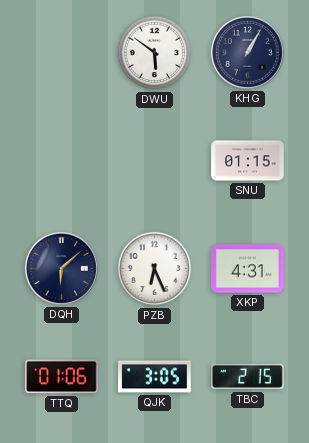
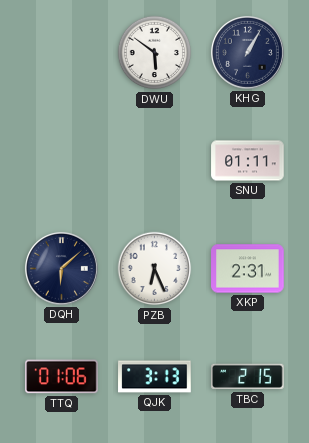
SNU: 01:15 -> 01:11 (248, 161)
XKP: 4:31 -> 2:31 (248, 269)
QJK: 3:05 -> 3:13 (155, 377)
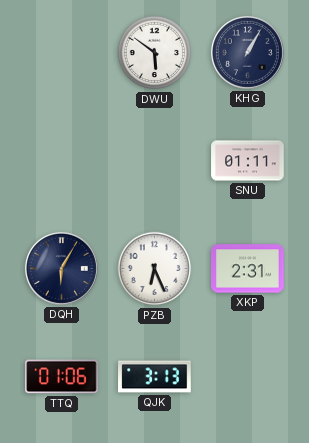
DQH: 6:08 -> 6:05 (61, 268)
TBC: 2:15 -> none (248, 377)
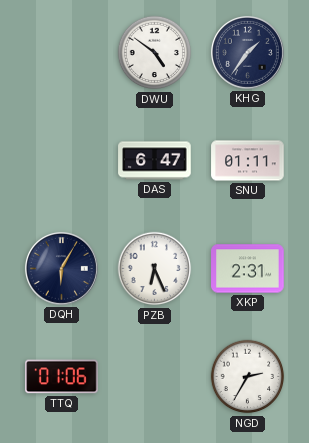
DWU: 5:51 -> 4:51 (155, 53)
KHG: 1:05 -> 1:36 (247, 52)
DAS: none -> 6:47 (155, 161)
QJK: 3:13 -> none (155, 377)
NGD: none -> 2:35 (248, 377)
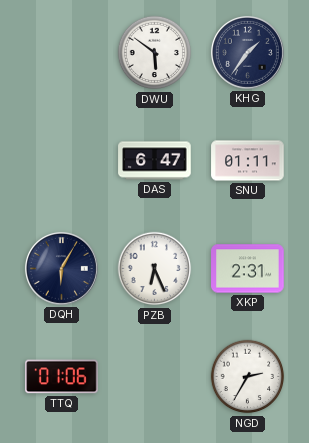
DWU: 4:51 -> 5:51 (155, 53)
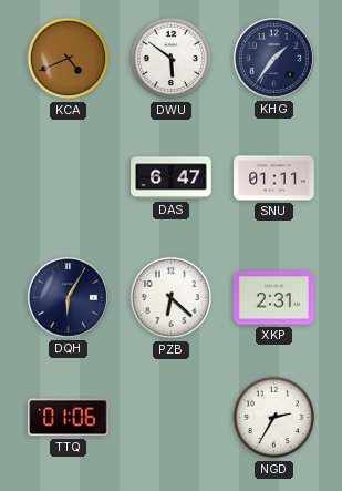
KCA: none -> 4:41 (69, 59)
PZB: 6:26 -> 6:22 (172, 298)
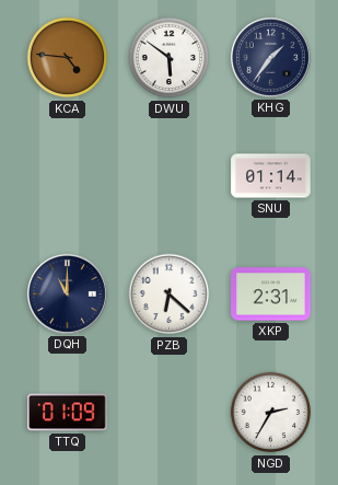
KCA: 4:41 -> 4:46 (68, 58)
DAS: 6:47 -> none (172, 178)
SNU: 01:11 -> 01:14 (271, 176)
DQH: 6:05 -> 11:00 (67, 293)
TTQ: 01:06 -> 01:09 (68, 413)
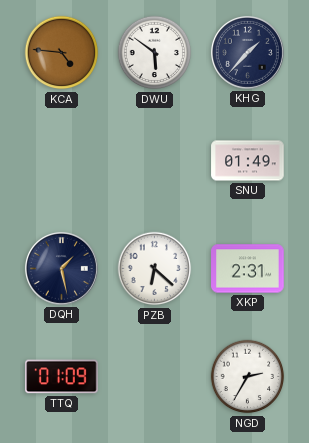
KHG: 1:36 -> 1:37 (247, 52)
SNU: 01:14 -> 01:49 (248, 161)
DQH: 11:00 -> 1:28 (61, 268)
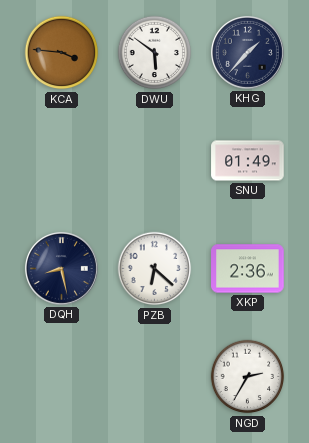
KCA: 4:46 -> 3:46 (62, 53)
DQH: 1:28 -> 8:28 (61, 268)
XKP: 2:31 -> 2:36 (248, 269)
TTQ: 01:09 -> none (62, 377)
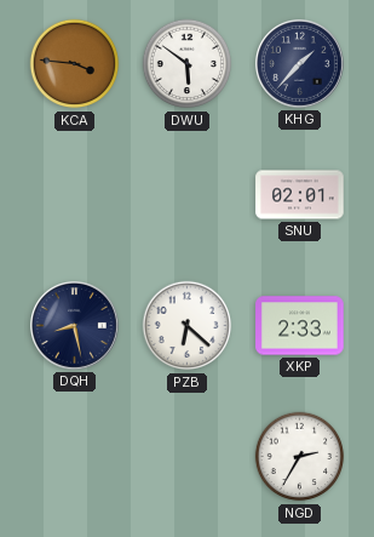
SNU: 01:49 -> 02:01 (300, 195)
XKP: 2:36 -> 2:33 (300, 326)
